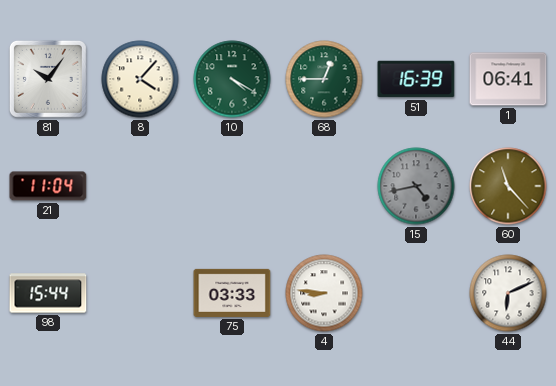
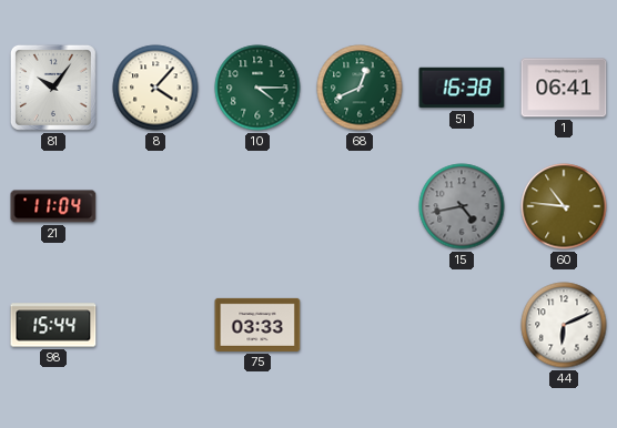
10: 4:20 -> 4:15 (257, 88)
68: 12:45 -> 12:41 (360, 88)
51: 16:39 -> 16:38 (462, 88)
60: 11:23 -> 10:46 (564, 206)
4: 8:46 -> none (324, 293)
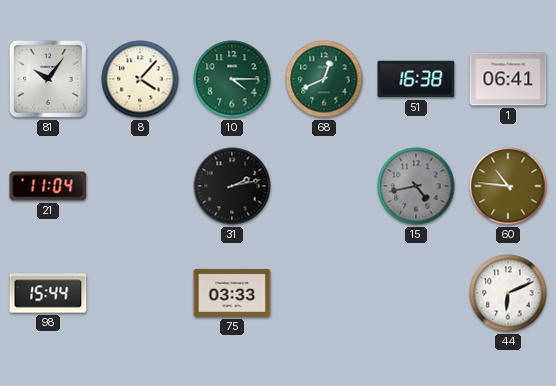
31: none -> 2:13 (232, 186)
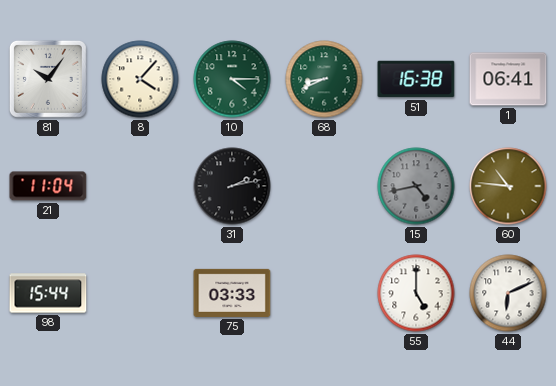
68: 12:41 -> 8:41 (324, 79)
55: none -> 5:00 (416, 293)
